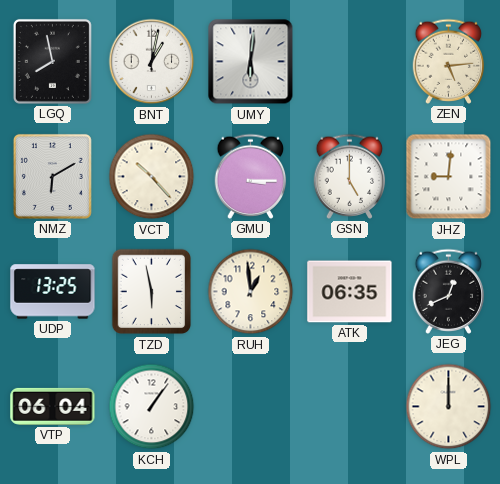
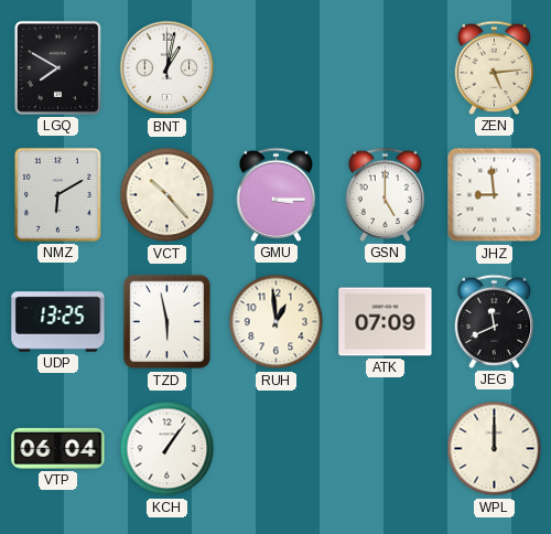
LGQ: 7:58 -> 7:50 (57, 67)
UMY: 6:01 -> none (251, 62)
JHZ: 9:01 -> 8:59 (495, 195)
ATK: 06:35 -> 07:09 (386, 322)
JEG: 12:41 -> 11:41 (495, 321)
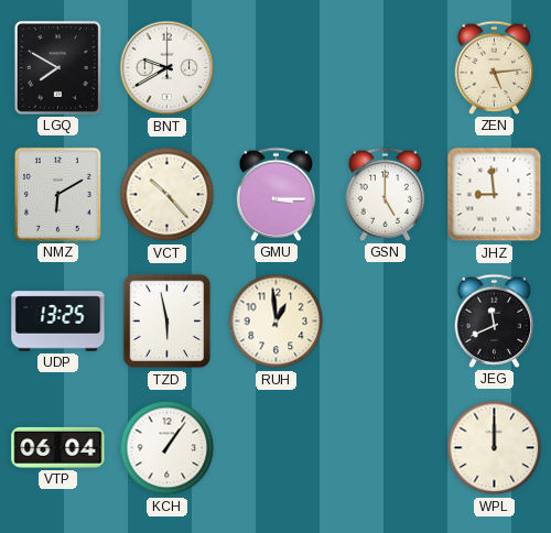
BNT: 1:02 -> 9:40 (168, 68)
ATK: 07:09 -> none (386, 322)
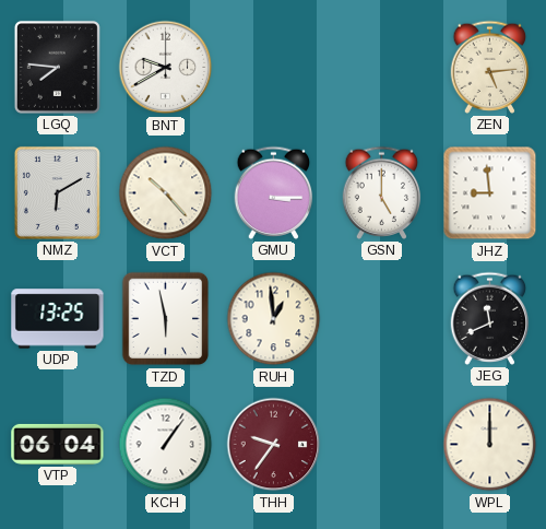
LGQ: 7:50 -> 7:46 (57, 67)
THH: none -> 9:36 (274, 445)
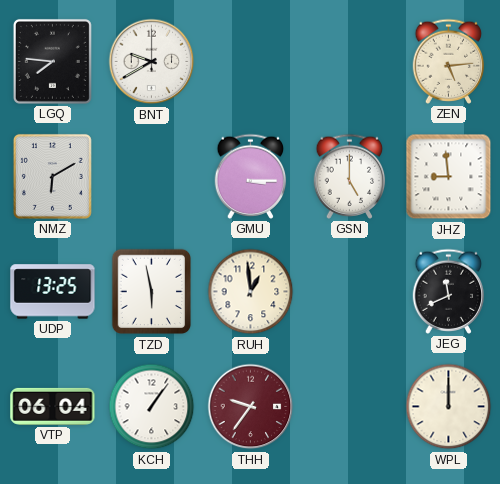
VCT: 10:23 -> none (166, 193)
